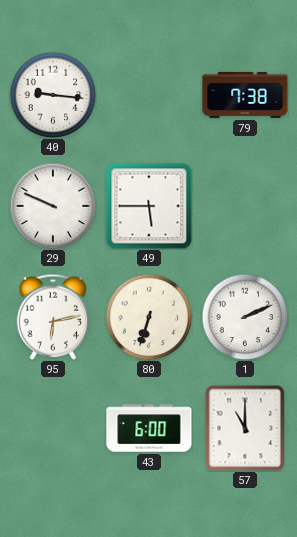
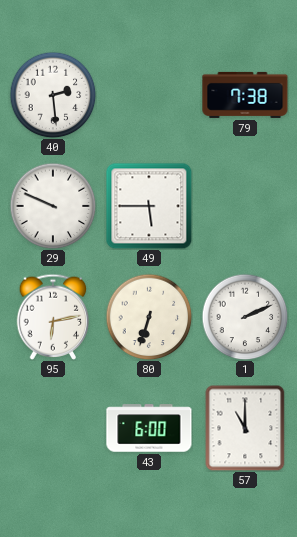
40: 9:16 -> 2:29 (53, 95)
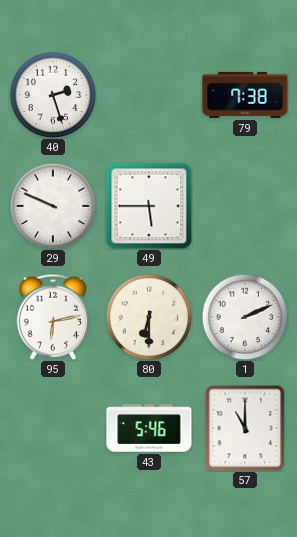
40: 2:29 -> 2:27 (53, 95)
80: 6:33 -> 6:30 (149, 317)
43: 6:00 -> 5:46 (149, 428)
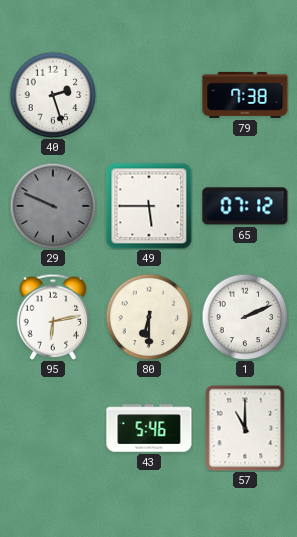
29 dial: white -> grey (53, 206)
65: none -> 07:12 (245, 206)
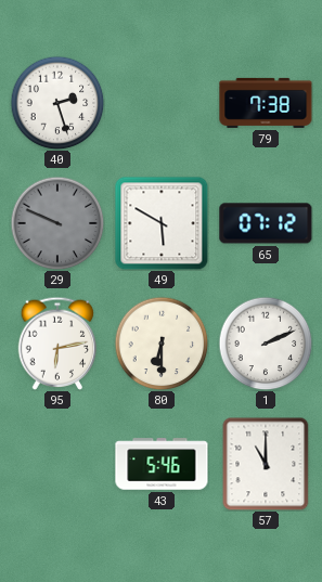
49: 5:45 -> 5:50 (162, 223)
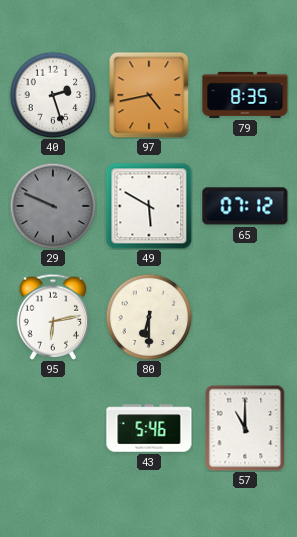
97: none -> 4:43 (149, 95)
79: 7:38 -> 8:35 (245, 95)
1: 2:11 -> none (266, 344)
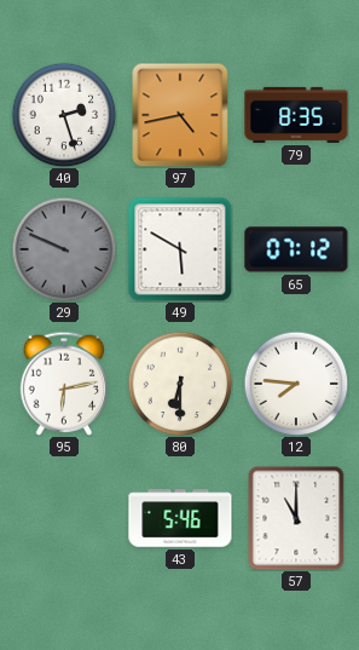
12: none -> 7:46 (296, 384)
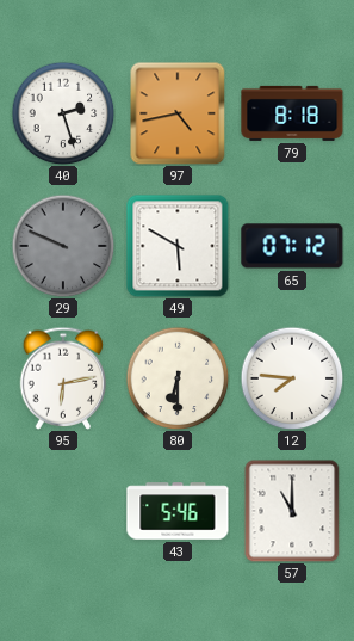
79: 8:35 -> 8:18 (292, 113)
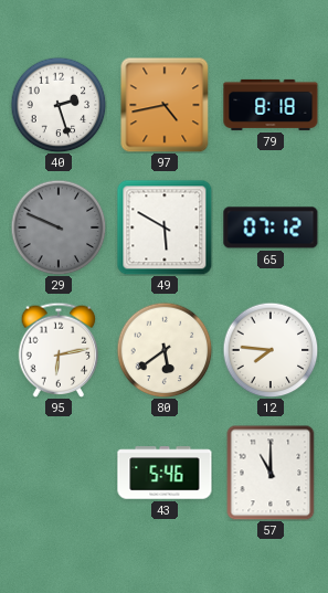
80: 6:30 -> 5:39 (165, 350)
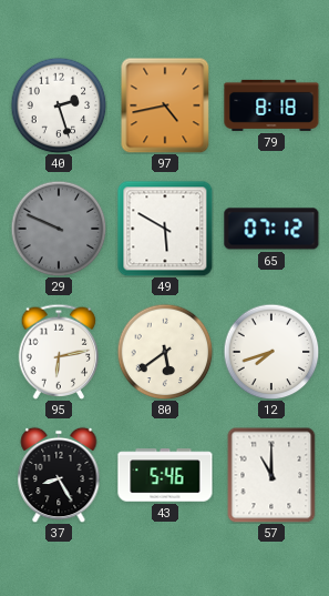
12: 7:46 -> 7:42 (271, 352)
37: none -> 8:25 (59, 475)
